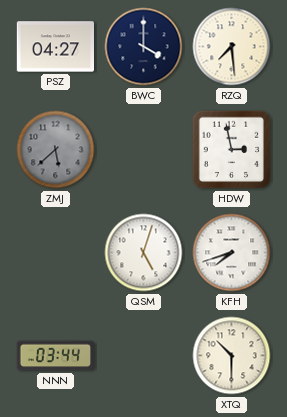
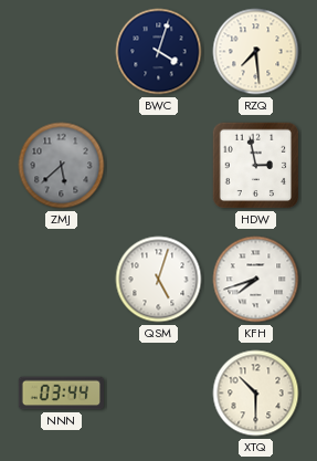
PSZ: 04:27 -> none (55, 47)
BWC: 4:00 -> 4:03 (159, 52)
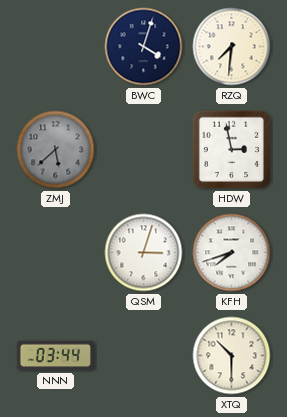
RZQ: 7:29 -> 7:31 (232, 47)
QSM: 5:03 -> 3:03 (144, 253)
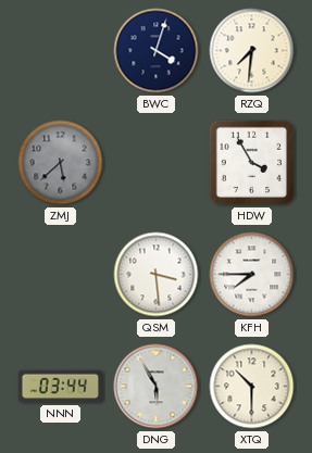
HDW: 2:58 -> 3:55 (252, 163)
QSM: 3:03 -> 3:29 (157, 275)
KFH: 7:42 -> 7:45 (252, 275)
DNG: none -> 5:55 (157, 387)
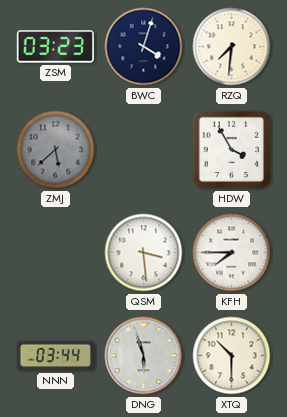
ZSM: none -> 03:23 (55, 47)
DNG: 5:55 -> 5:57 (144, 356)
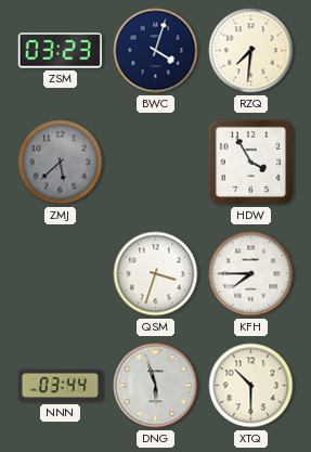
QSM: 3:29 -> 3:33 (156, 274)
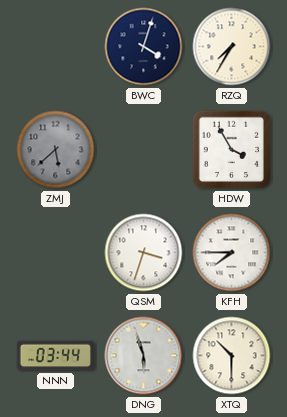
ZSM: 03:23 -> none (60, 51)
RZQ: 7:31 -> 7:35 (232, 47)
